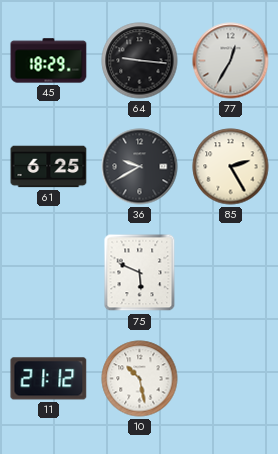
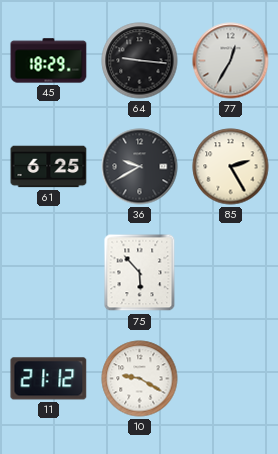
75: 5:49 -> 5:53 (140, 273)
10: 10:28 -> 9:20 (140, 379)
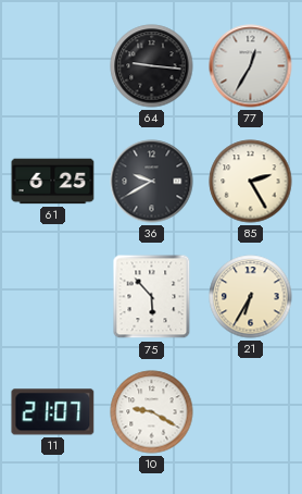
45: 18:29 -> none (49, 61)
21: none -> 6:35 (251, 297)
11: 21:12 -> 21:07 (53, 412)
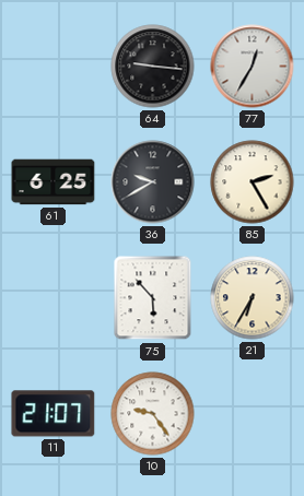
10: 9:20 -> 9:24 (153, 414)
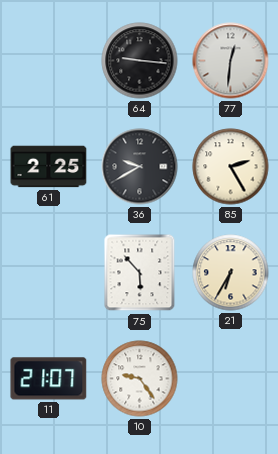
77: 12:35 -> 12:31 (231, 61)
61: 6:25 -> 2:25 (49, 167)
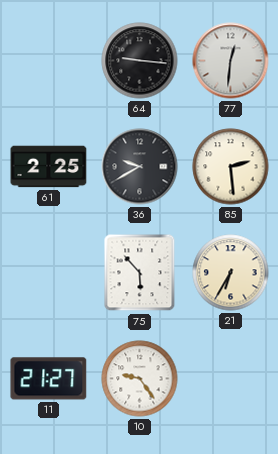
85: 2:25 -> 2:29 (231, 167)
11: 21:07 -> 21:27 (49, 379)
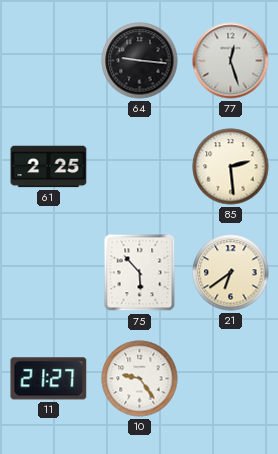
77: 12:31 -> 12:27 (231, 61)
36: 9:40 -> none (140, 167)
21: 6:35 -> 6:39 (231, 273)
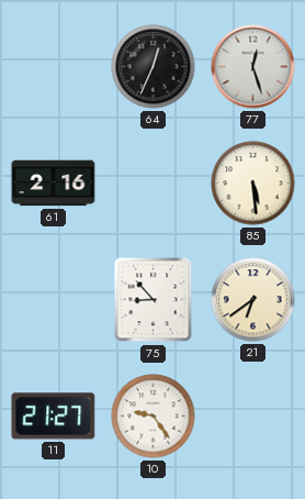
64: 9:16 -> 12:34 (154, 67)
61: 2:25 -> 2:16 (54, 184)
85: 2:29 -> 5:29 (253, 184)
75: 5:53 -> 8:53 (154, 300)
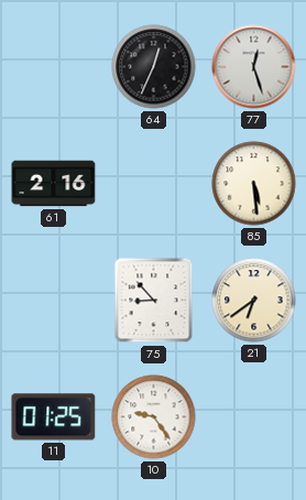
11: 21:27 -> 01:25 (54, 417)
